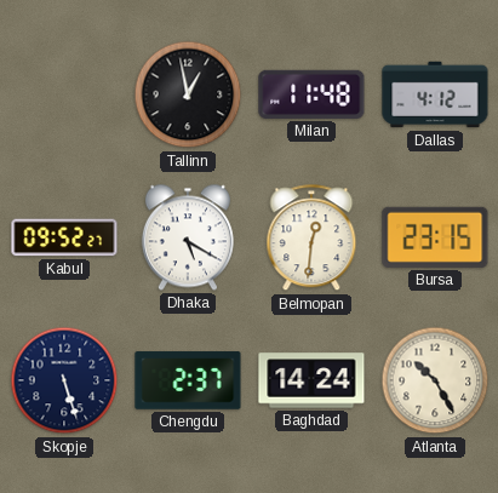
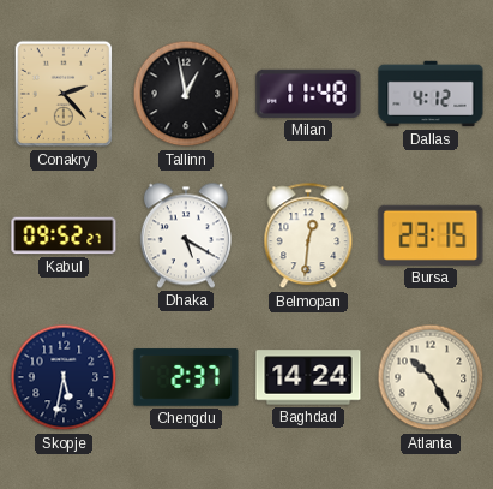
Conakry: none -> 2:23 (64, 94)
Skopje: 5:27 -> 5:32 (64, 377)
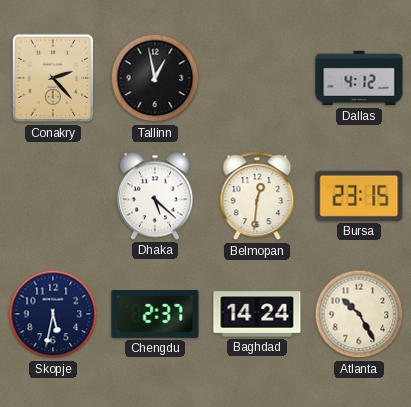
Milan: 11:48 -> none (308, 94)
Kabul: 09:52 -> none (64, 235)
Dhaka: 5:20 -> 5:22 (155, 196)
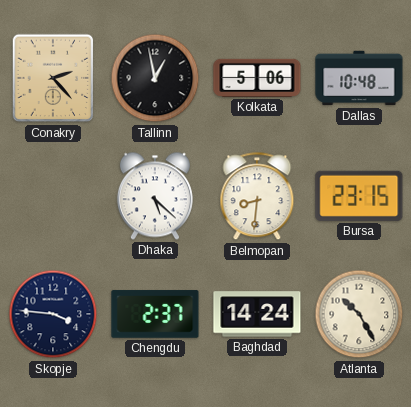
Kolkata: none -> 5:06 (257, 78)
Dallas: 4:12 -> 10:48 (359, 78)
Belmopan: 12:31 -> 8:31 (257, 197)
Skopje: 5:32 -> 3:46 (53, 314)
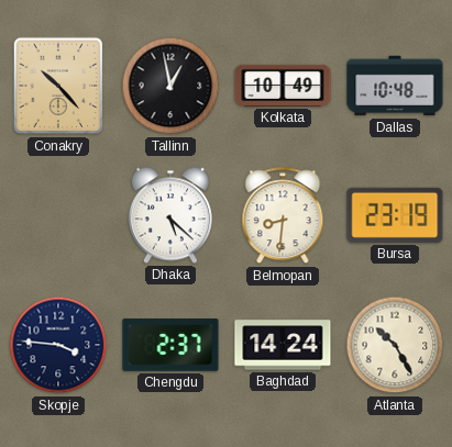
Conakry: 2:23 -> 10:23 (58, 86)
Kolkata: 5:06 -> 10:49 (283, 86)
Bursa: 23:15 -> 23:19 (395, 215)
